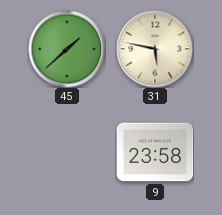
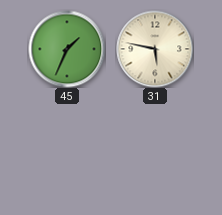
45: 1:38 -> 1:34 (67, 49)
9: 23:58 -> none (155, 152)
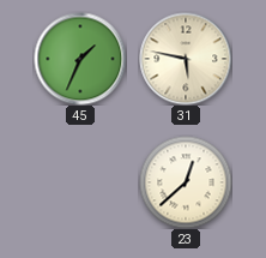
23: none -> 12:38 (186, 182)
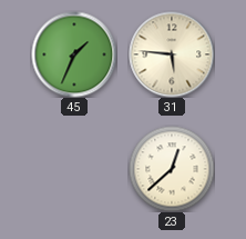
31: 5:47 -> 5:46 (172, 54)
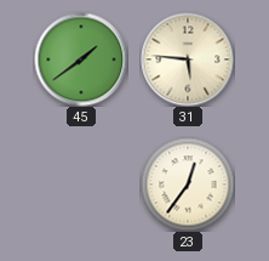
45: 1:34 -> 1:39 (81, 59)
23: 12:38 -> 12:36 (188, 185)
